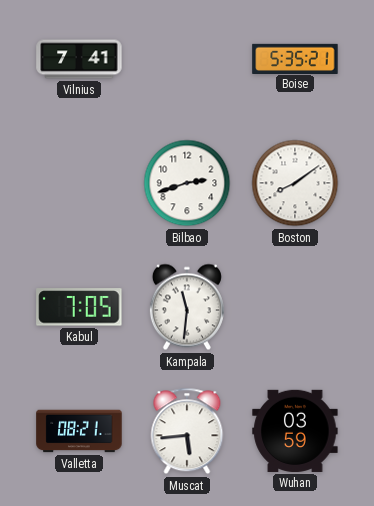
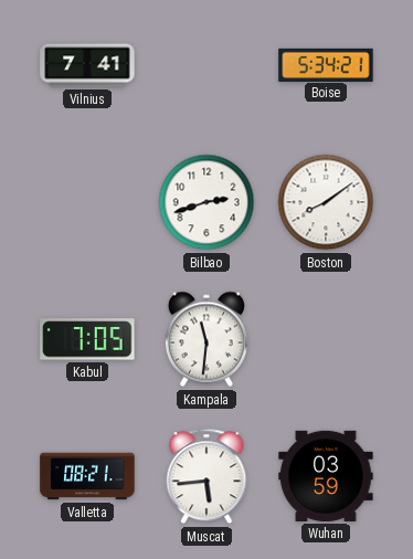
Boise: 5:35 -> 5:34 (326, 64)
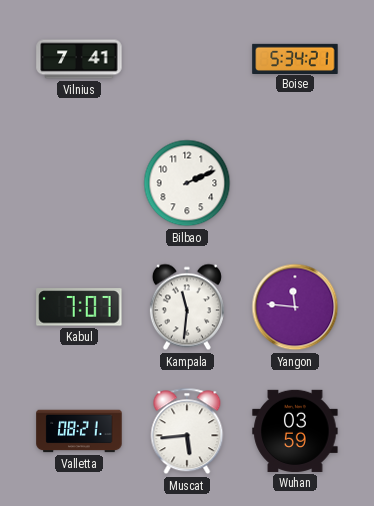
Bilbao: 2:42 -> 2:11 (187, 183)
Boston: 8:09 -> none (326, 202)
Kabul: 7:05 -> 7:07 (79, 307)
Yangon: none -> 11:46 (295, 307)
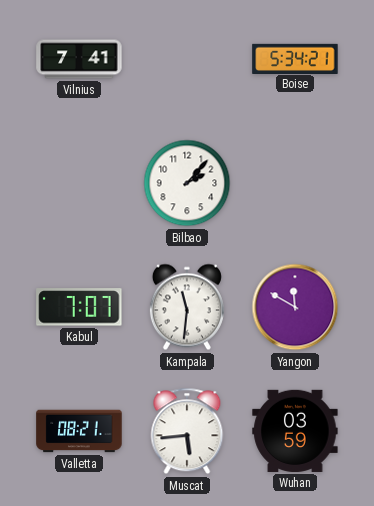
Bilbao: 2:11 -> 2:07 (187, 183)
Yangon: 11:46 -> 11:50 (295, 307)
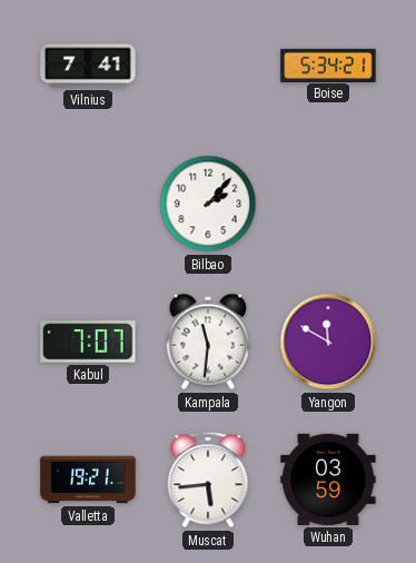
Valletta: 08:21 -> 19:21 (88, 480)
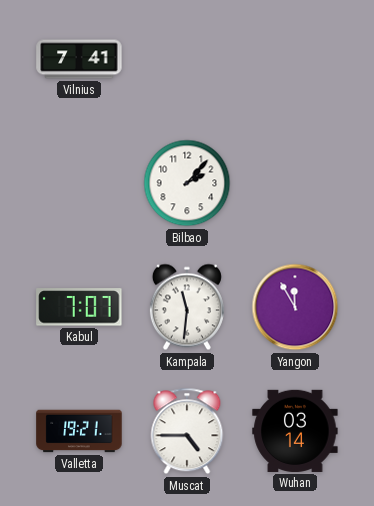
Boise: 5:34 -> none (328, 65)
Yangon: 11:50 -> 11:55 (295, 307)
Muscat: 5:44 -> 4:45 (187, 431)
Wuhan: 03:59 -> 03:14 (295, 431)
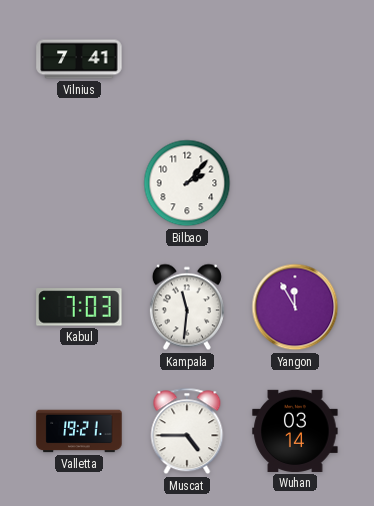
Kabul: 7:07 -> 7:03 (79, 307)
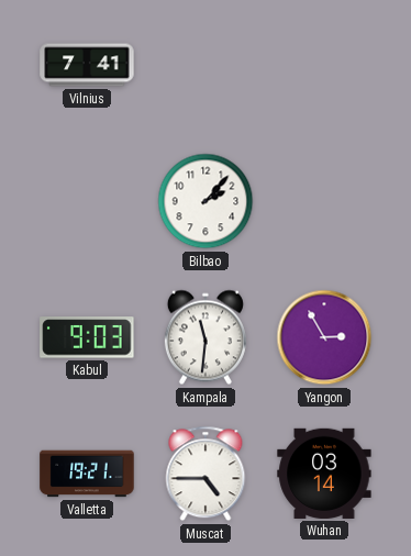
Kabul: 7:03 -> 9:03 (87, 337)
Yangon: 11:55 -> 2:55 (324, 337)
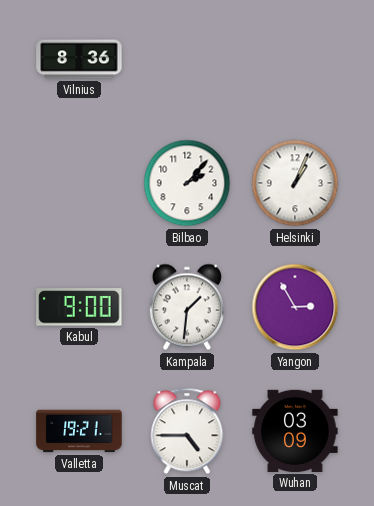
Vilnius: 7:41 -> 8:36 (79, 59)
Helsinki: none -> 1:04 (295, 183)
Kabul: 9:03 -> 9:00 (79, 307)
Kampala: 11:31 -> 1:31 (187, 307)
Wuhan: 03:14 -> 03:09 (295, 431)
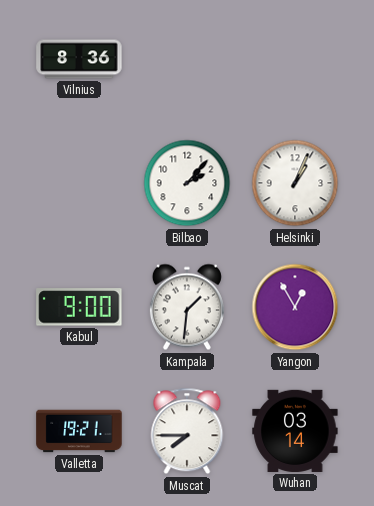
Yangon: 2:55 -> 12:55 (295, 307)
Muscat: 4:45 -> 7:45 (187, 431)
Wuhan: 03:09 -> 03:14 (295, 431)
